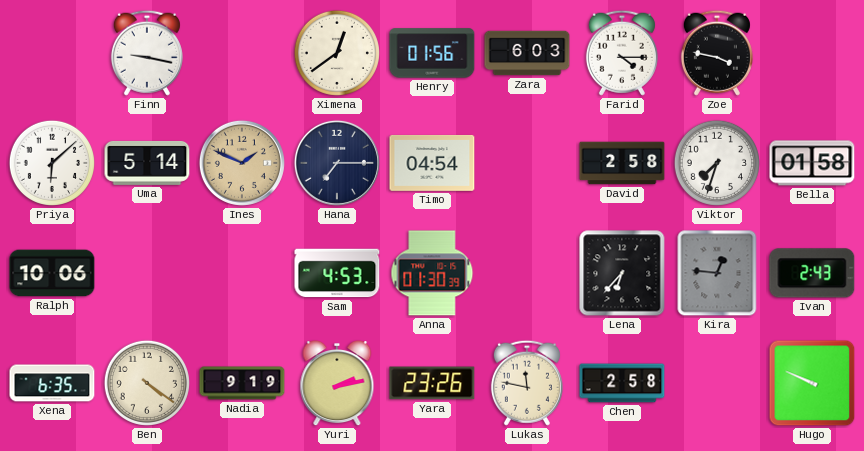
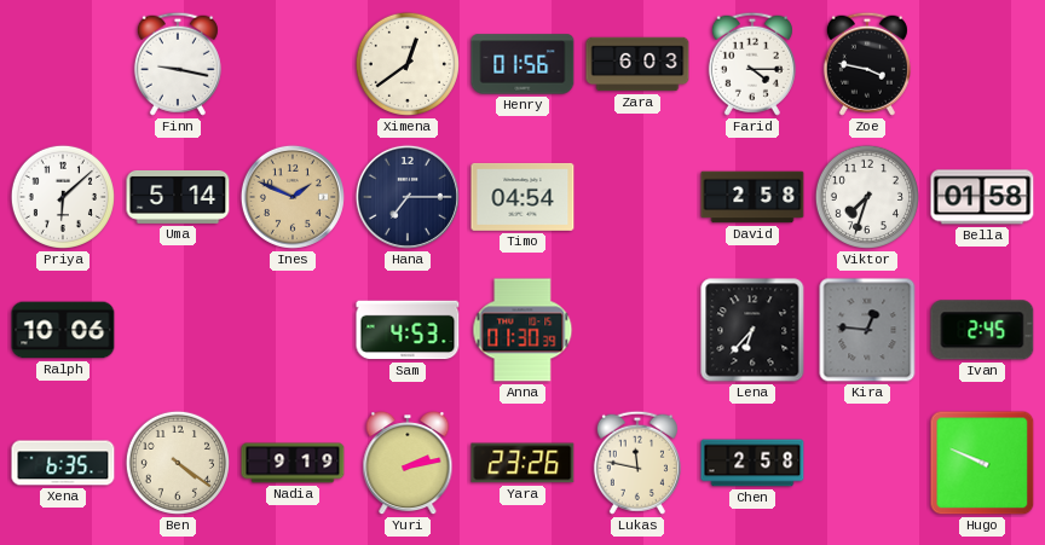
Ivan: 2:43 -> 2:45 (982, 330)
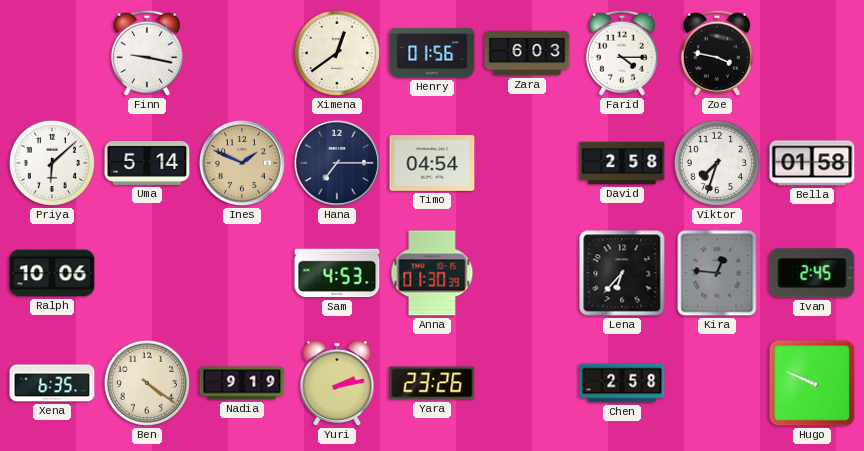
Lukas: 11:47 -> none (637, 463)
